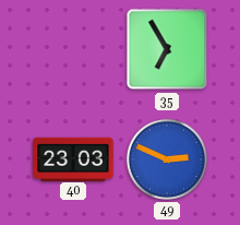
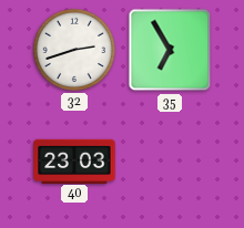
32: none -> 2:42 (74, 50)
49: 2:49 -> none (167, 159)
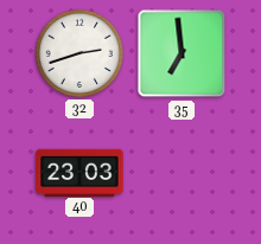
35: 6:55 -> 6:59 (182, 53)
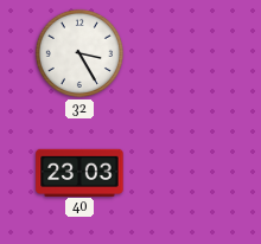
32: 2:42 -> 3:25 (79, 53)
35: 6:59 -> none (182, 53)
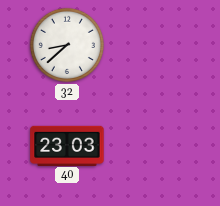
32: 3:25 -> 8:38 (67, 45)
